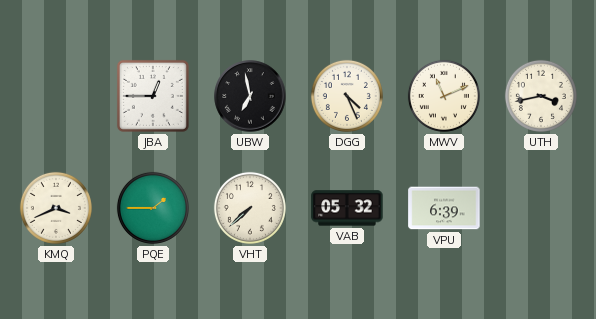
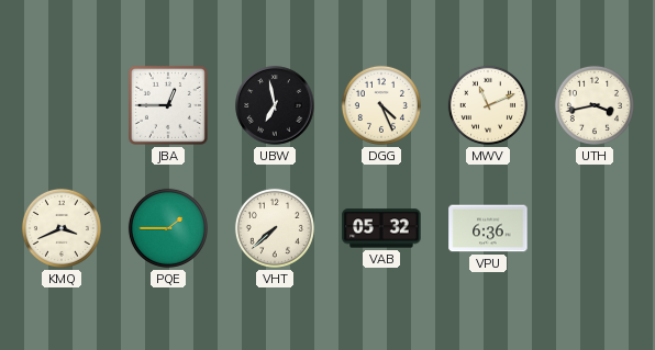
VPU: 6:39 -> 6:36 (488, 228)
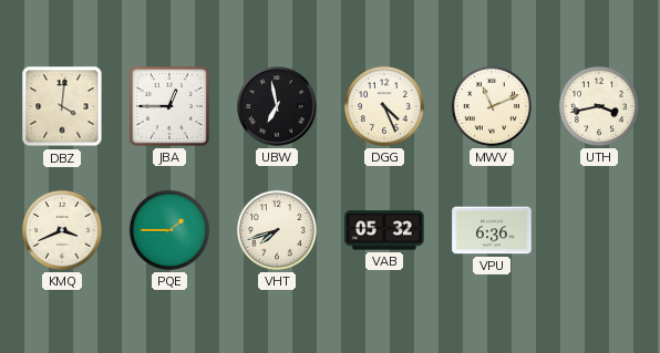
DBZ: none -> 4:01 (62, 106)
VHT: 7:38 -> 7:42 (277, 230)
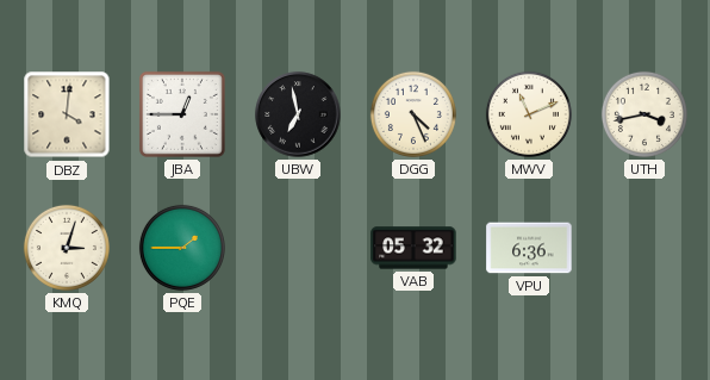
KMQ: 3:41 -> 3:03 (67, 248)
VHT: 7:42 -> none (277, 230)
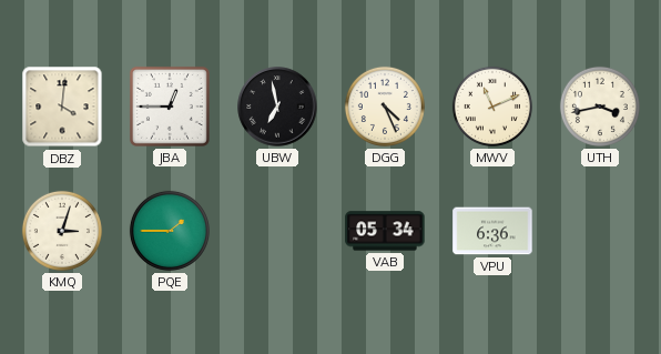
VAB: 05:32 -> 05:34 (385, 231)
